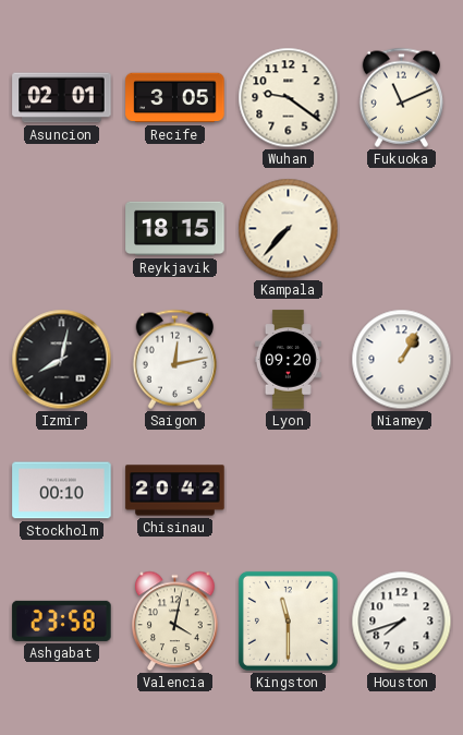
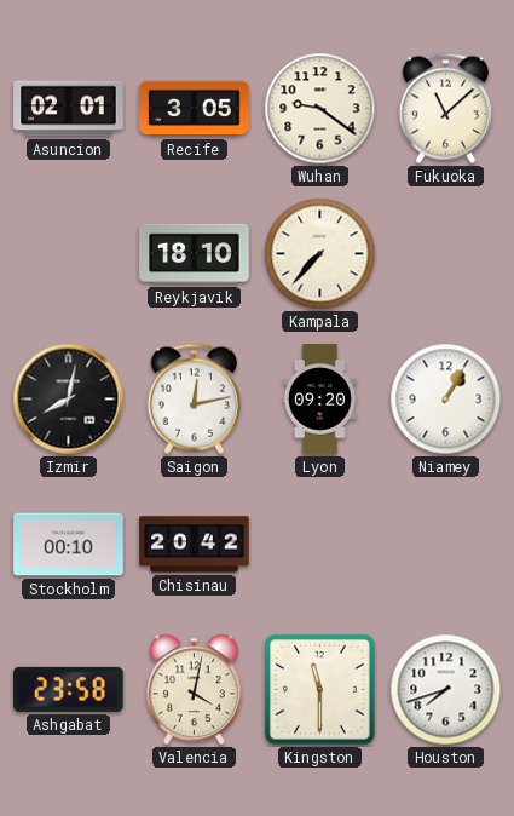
Fukuoka: 11:11 -> 11:08 (446, 108)
Reykjavik: 18:15 -> 18:10 (195, 254)
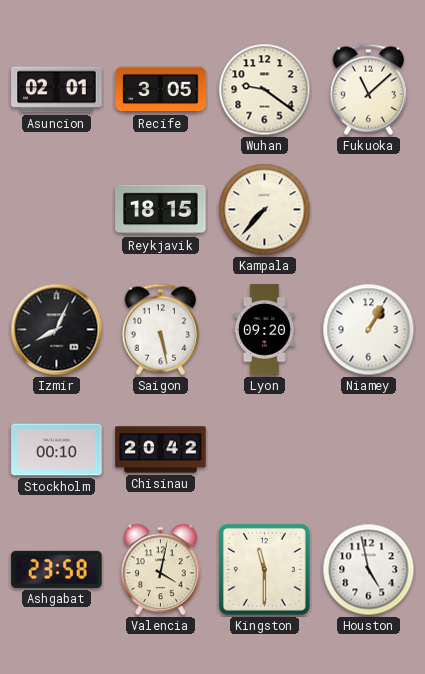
Reykjavik: 18:10 -> 18:15 (161, 210)
Izmir: 8:02 -> 8:04 (57, 330)
Saigon: 12:13 -> 5:28 (161, 329)
Houston: 7:42 -> 4:58 (369, 570)
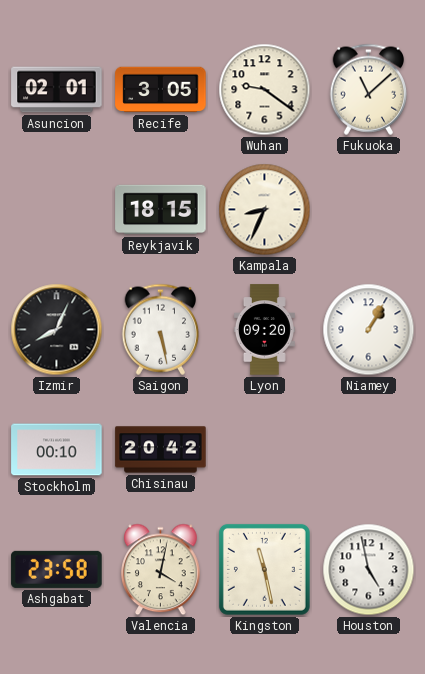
Kampala: 7:37 -> 8:34 (265, 210)
Kingston: 11:30 -> 11:28 (264, 569)
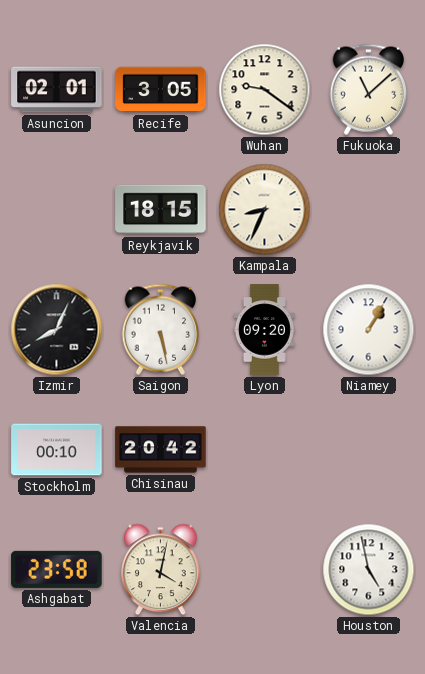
Kingston: 11:28 -> none (264, 569)
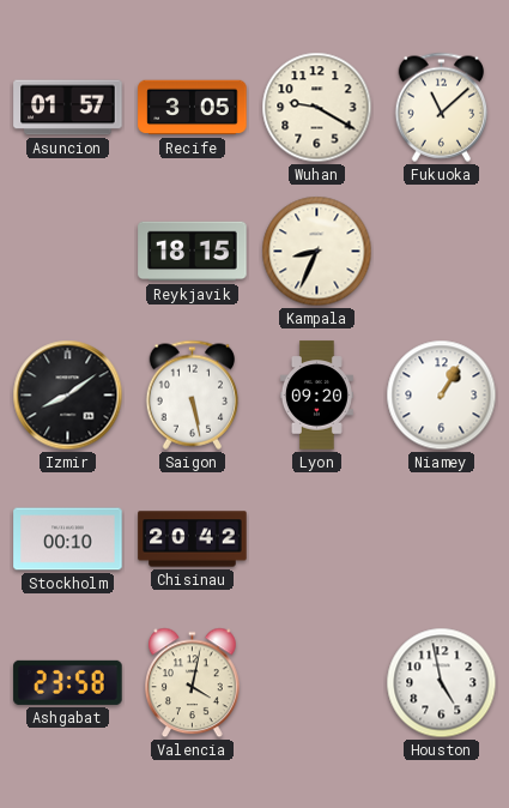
Asuncion: 02:01 -> 01:57 (68, 108)
Wuhan: 9:21 -> 9:20 (317, 108)
Izmir: 8:04 -> 8:09 (68, 396)
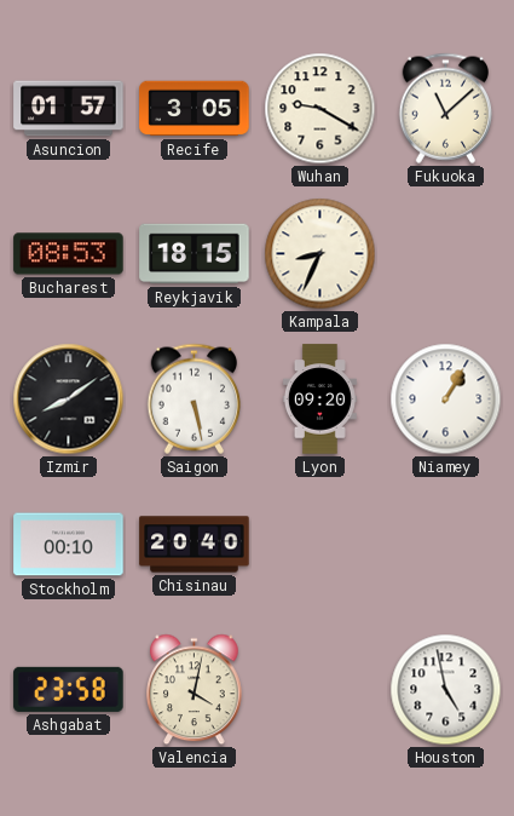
Bucharest: none -> 08:53 (69, 254)
Chisinau: 20:42 -> 20:40 (195, 545)
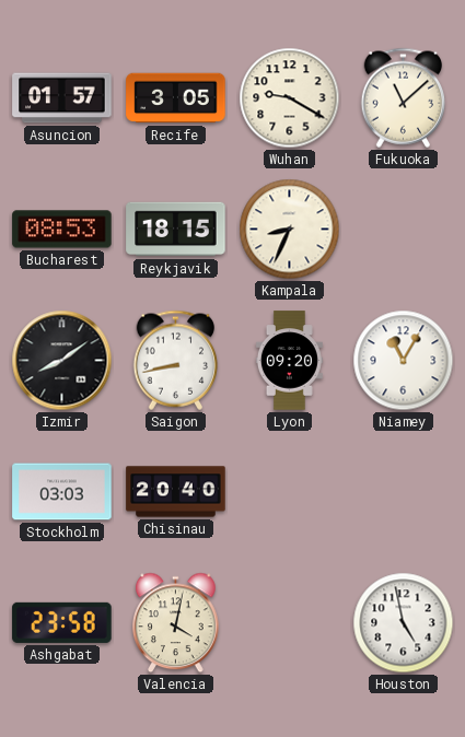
Saigon: 5:28 -> 8:43 (176, 360)
Niamey: 1:05 -> 11:05 (404, 361)
Stockholm: 00:10 -> 03:03 (62, 492)
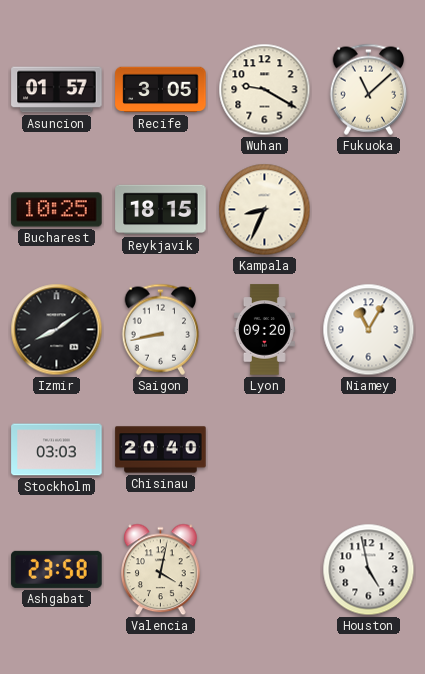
Bucharest: 08:53 -> 10:25 (57, 210)
